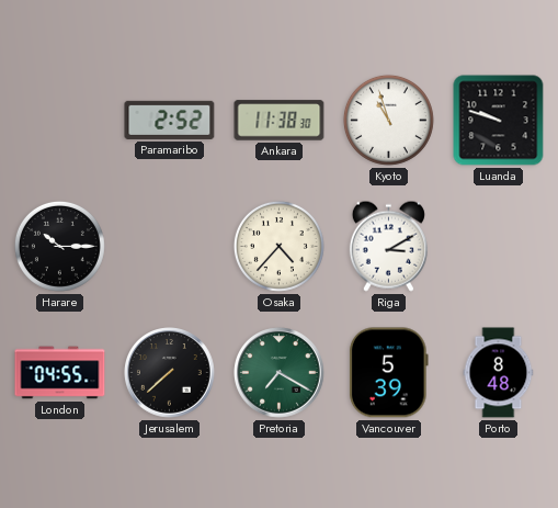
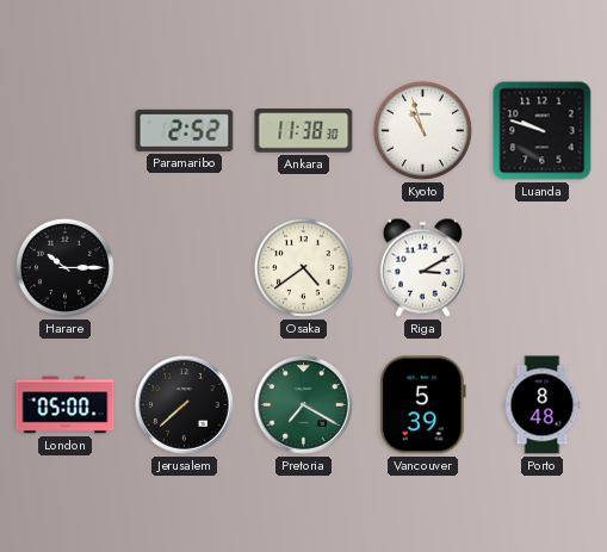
Osaka: 4:37 -> 4:39 (303, 267)
London: 04:55 -> 05:00 (66, 405)
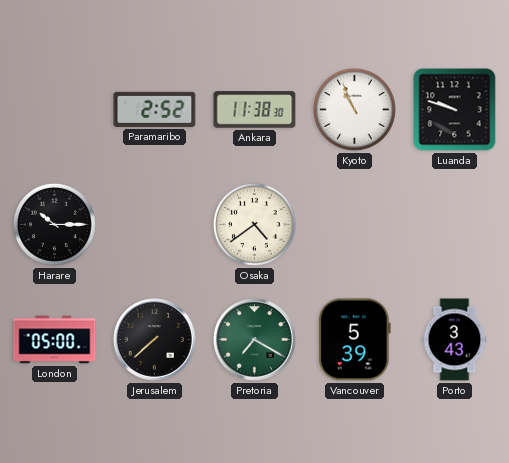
Kyoto: 10:57 -> 10:56 (354, 109)
Riga: 3:10 -> none (422, 267)
Porto: 8:48 -> 3:43 (455, 340)
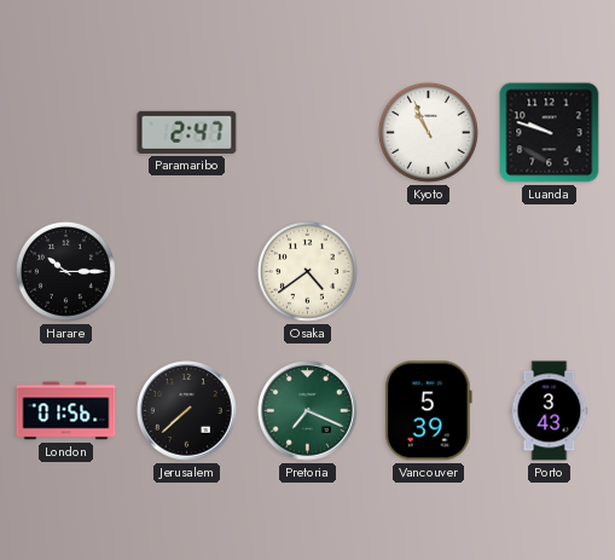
Paramaribo: 2:52 -> 2:47 (187, 132)
Ankara: 11:38 -> none (255, 110)
London: 05:00 -> 01:56 (66, 411)
Pretoria: 7:20 -> 7:19 (308, 411)
